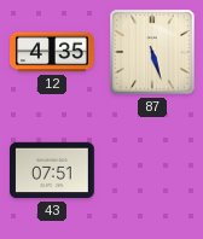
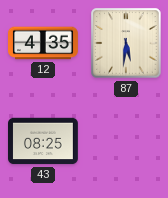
87: 5:27 -> 5:31 (126, 43)
43: 07:51 -> 08:25 (44, 141)
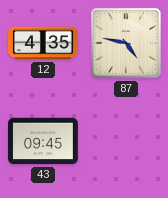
87: 5:31 -> 4:47 (126, 43)
43: 08:25 -> 09:45 (44, 141)
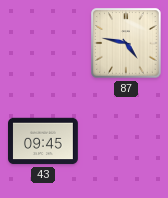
12: 4:35 -> none (44, 43)
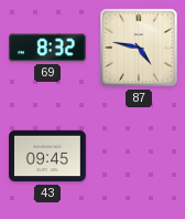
69: none -> 8:32 (47, 48)
